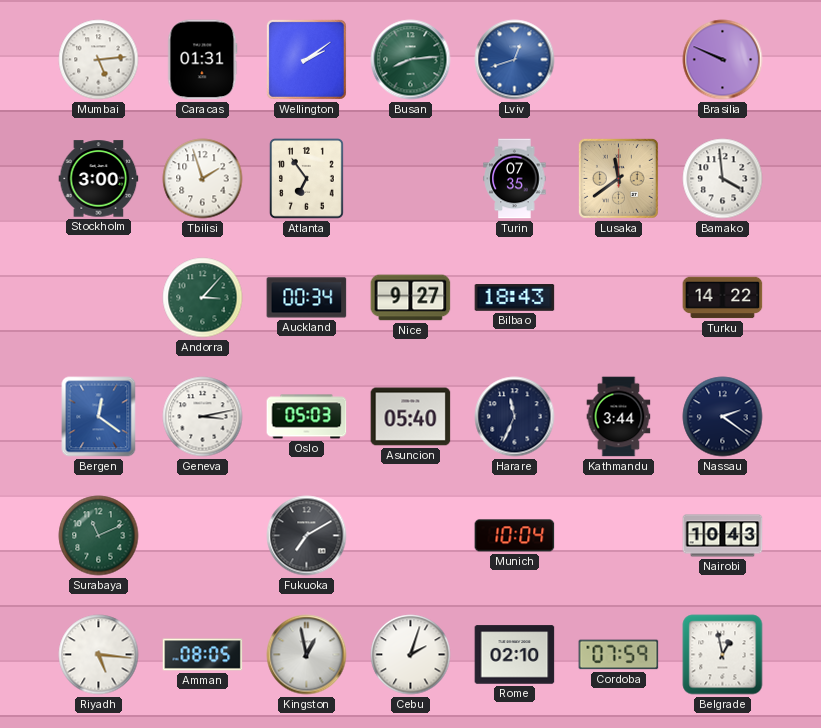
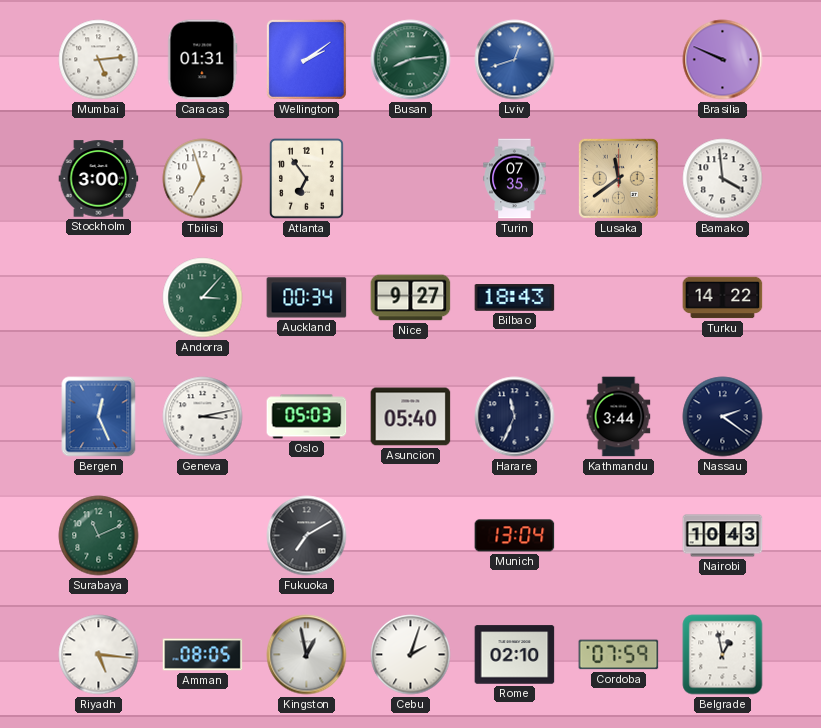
Tbilisi: 1:57 -> 6:57 (203, 179)
Bergen: 12:21 -> 12:26 (99, 417)
Munich: 10:04 -> 13:04 (515, 536)
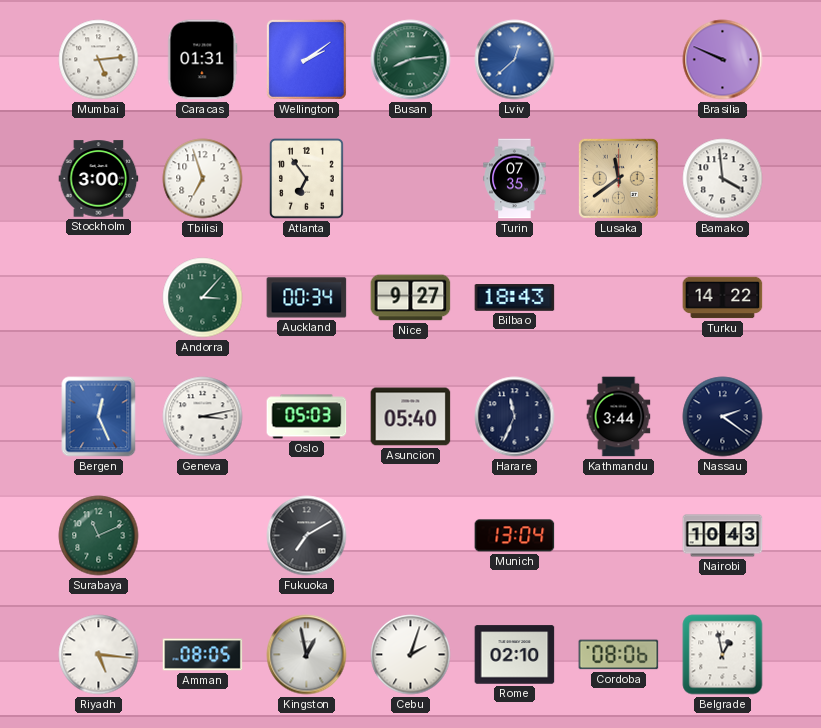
Lviv: 12:42 -> 12:38 (515, 60)
Cordoba: 07:59 -> 08:06 (619, 655)
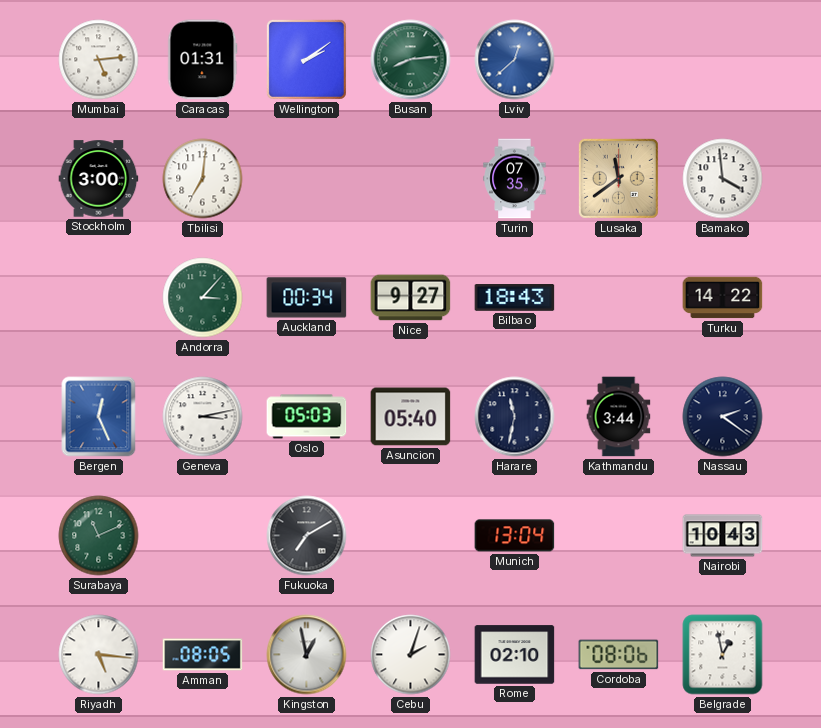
Brasilia: 9:49 -> none (723, 60)
Tbilisi: 6:57 -> 7:01 (203, 179)
Atlanta: 6:54 -> none (306, 179)
Harare: 11:34 -> 11:32 (515, 417)
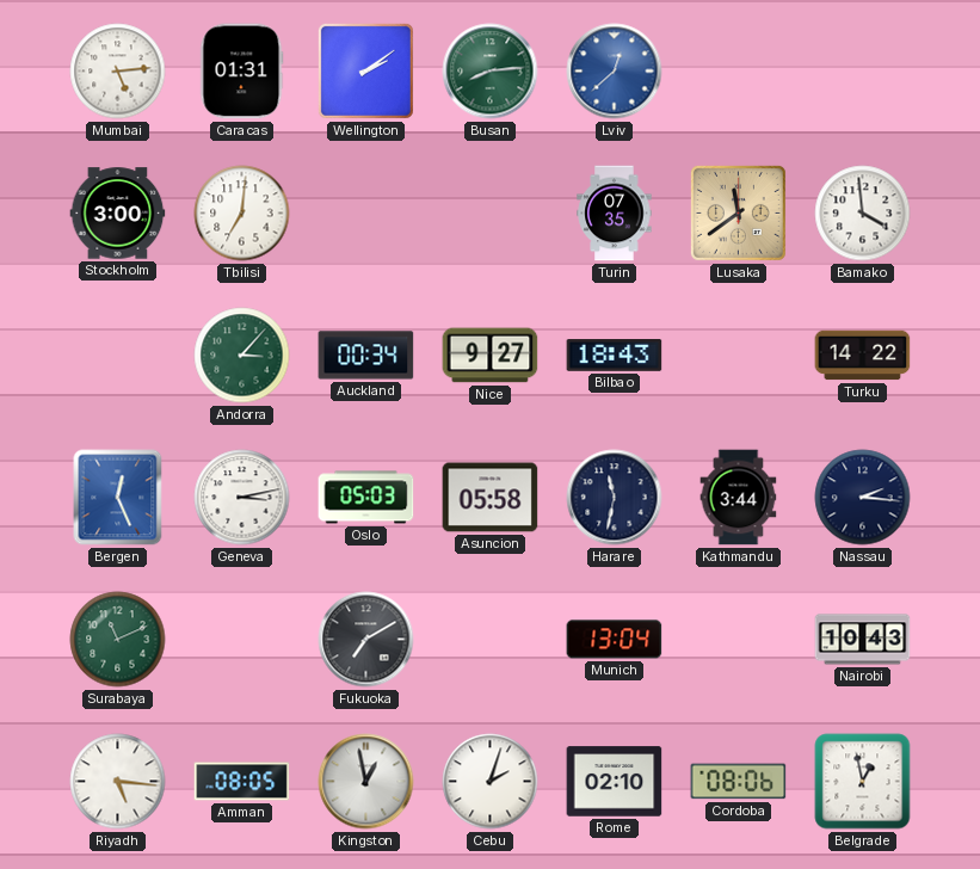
Asuncion: 05:40 -> 05:58 (491, 498)
Nassau: 2:21 -> 2:16 (863, 498)
